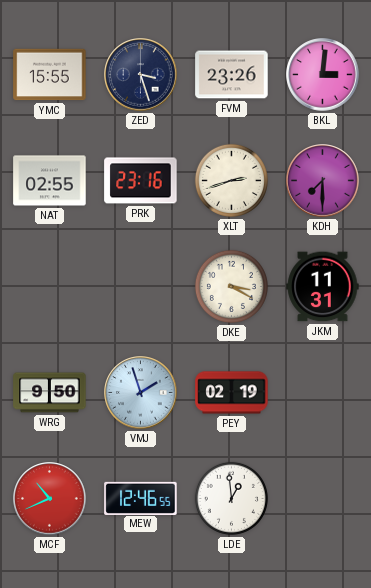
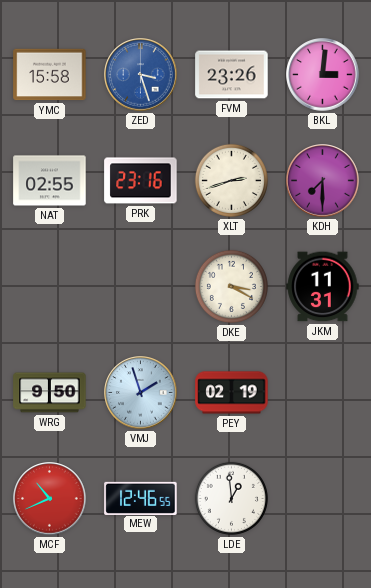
YMC: 15:55 -> 15:58 (50, 75)
ZED dial: navy -> blue (141, 75)
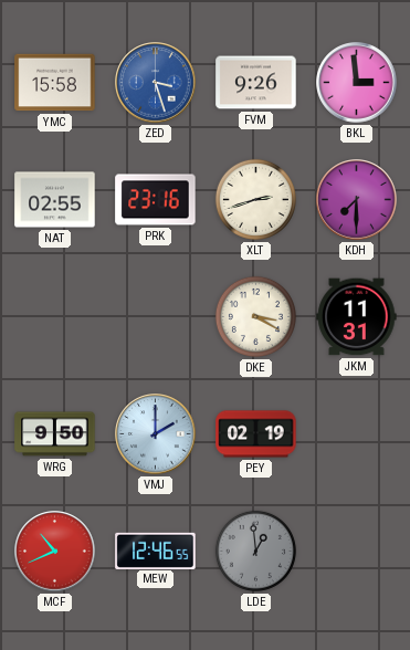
FVM: 23:26 -> 9:26 (256, 83)
BKL: 3:01 -> 2:59 (357, 83)
VMJ: 1:57 -> 2:00 (156, 434)
LDE dial: white -> grey (255, 551)
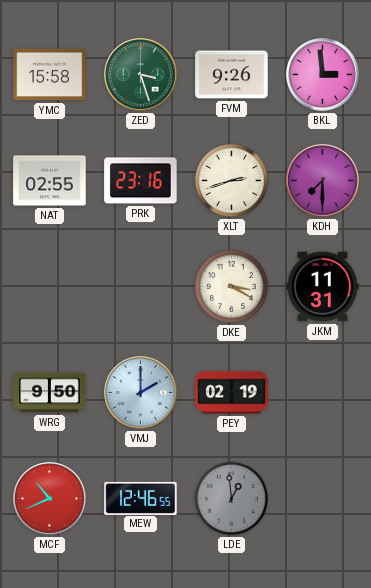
ZED dial: blue -> green (141, 75)
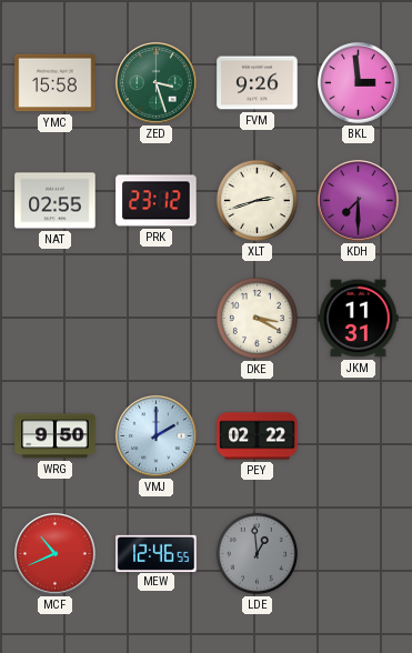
PRK: 23:16 -> 23:12 (157, 201)
PEY: 02:19 -> 02:22 (258, 436)
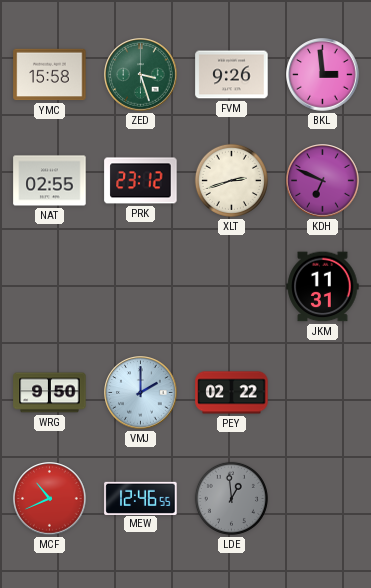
KDH: 7:30 -> 6:49 (323, 181)
DKE: 3:20 -> none (257, 318)
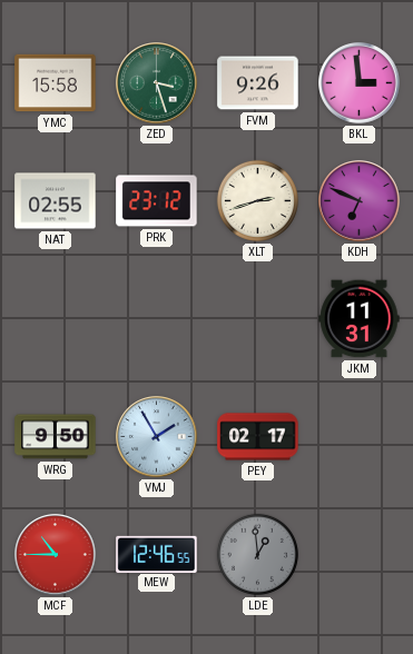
VMJ: 2:00 -> 1:55 (157, 437)
PEY: 02:22 -> 02:17 (258, 437)
MCF: 10:41 -> 10:45 (56, 555)
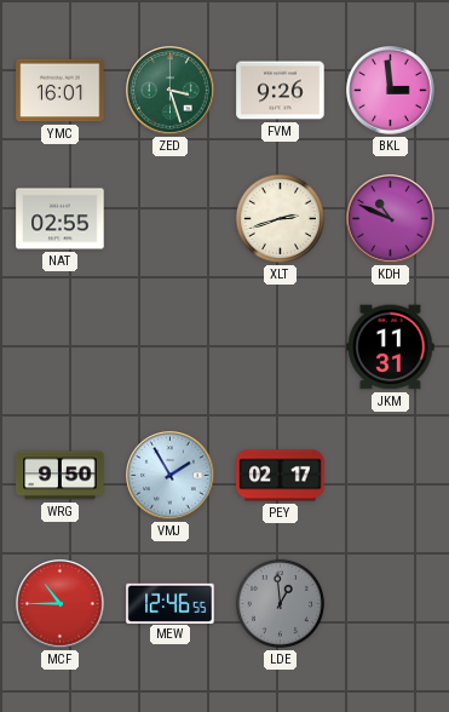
YMC: 15:58 -> 16:01 (61, 91)
PRK: 23:12 -> none (157, 201)
KDH: 6:49 -> 10:49 (391, 219)
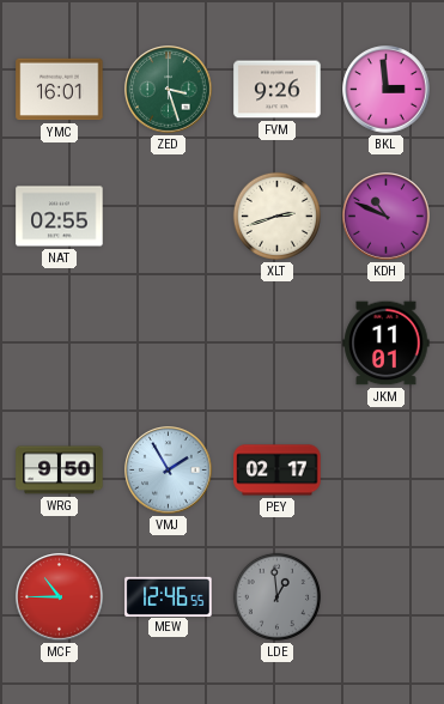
JKM: 11:31 -> 11:01 (387, 344)
